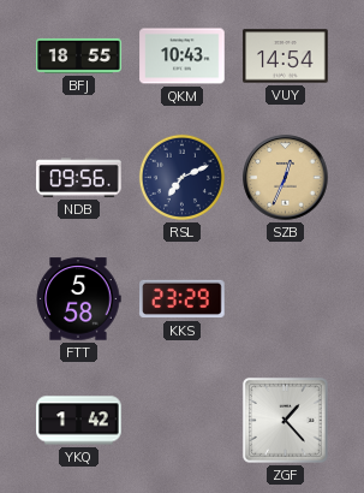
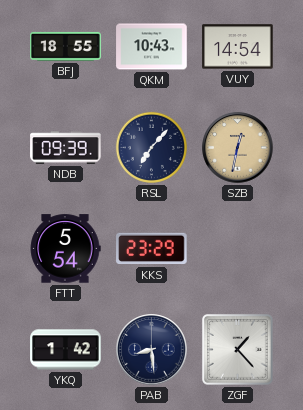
NDB: 09:56 -> 09:39 (66, 148)
RSL: 7:11 -> 7:07 (151, 147)
SZB: 12:34 -> 12:32 (238, 148)
FTT: 5:58 -> 5:54 (65, 249)
PAB: none -> 8:29 (152, 350)
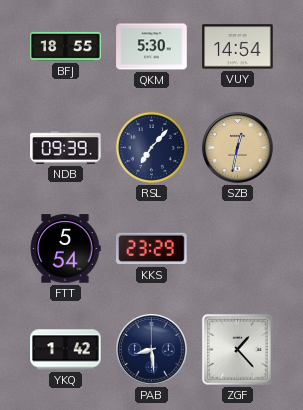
QKM: 10:43 -> 5:30 (152, 47)
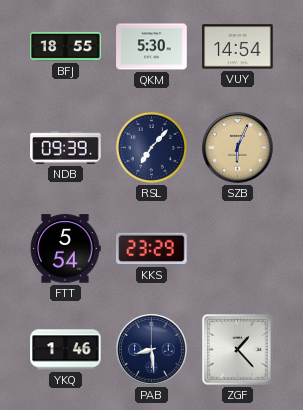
SZB: 12:32 -> 6:04 (238, 148)
YKQ: 1:42 -> 1:46 (66, 350)
